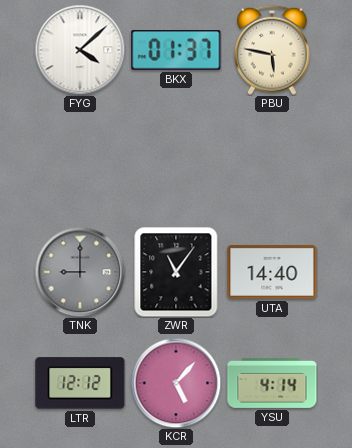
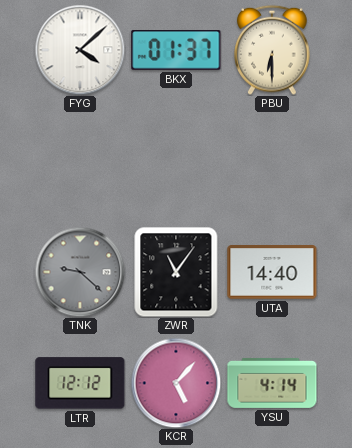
PBU: 5:47 -> 6:30 (272, 50)
TNK: 9:00 -> 9:22 (80, 272)
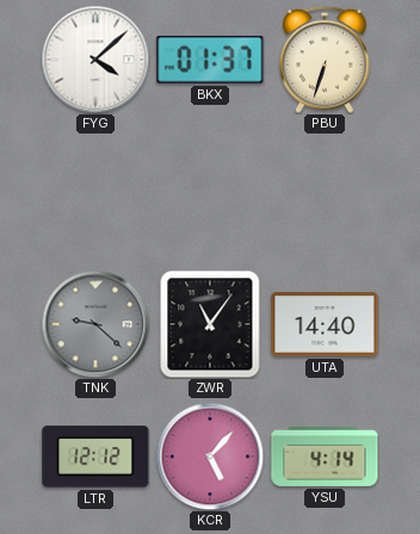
PBU: 6:30 -> 6:33 (325, 60)
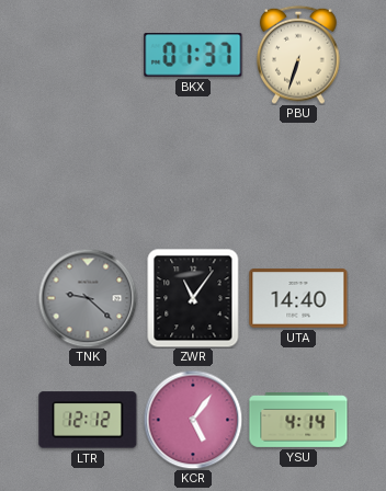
FYG: 4:08 -> none (95, 60)
KCR: 5:07 -> 5:06 (193, 420)
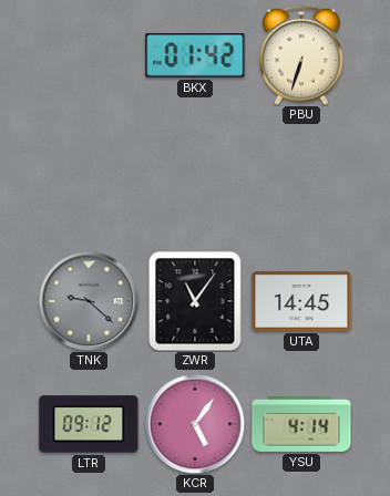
BKX: 01:37 -> 01:42 (195, 56)
UTA: 14:40 -> 14:45 (301, 302)
LTR: 12:12 -> 09:12 (89, 424)
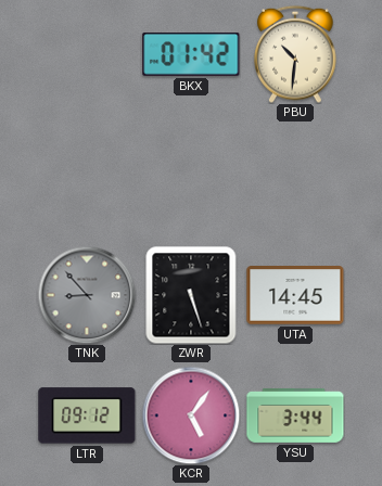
PBU: 6:33 -> 10:31 (295, 54)
TNK: 9:22 -> 8:53 (87, 295)
ZWR: 11:06 -> 5:27 (191, 295)
YSU: 4:14 -> 3:44 (295, 415)
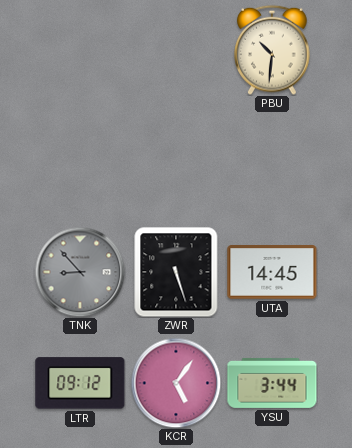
BKX: 01:42 -> none (191, 55)
